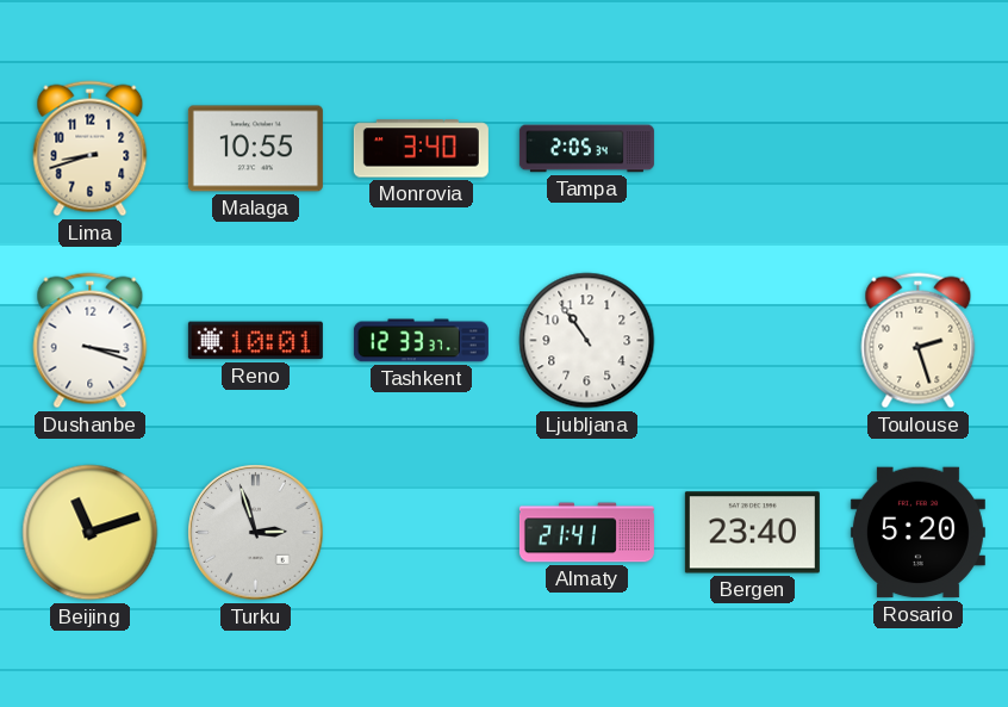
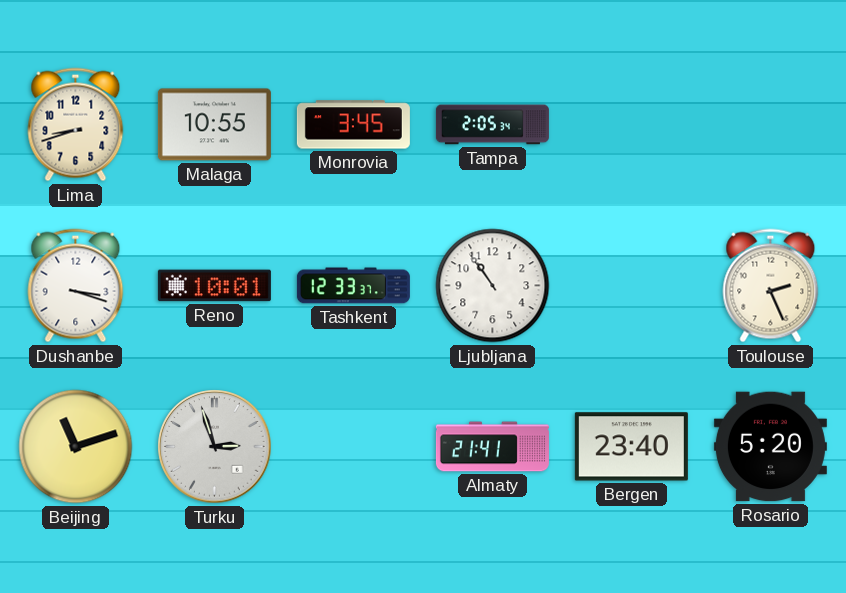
Monrovia: 3:40 -> 3:45 (353, 125)
Toulouse: 2:27 -> 2:26 (771, 286)
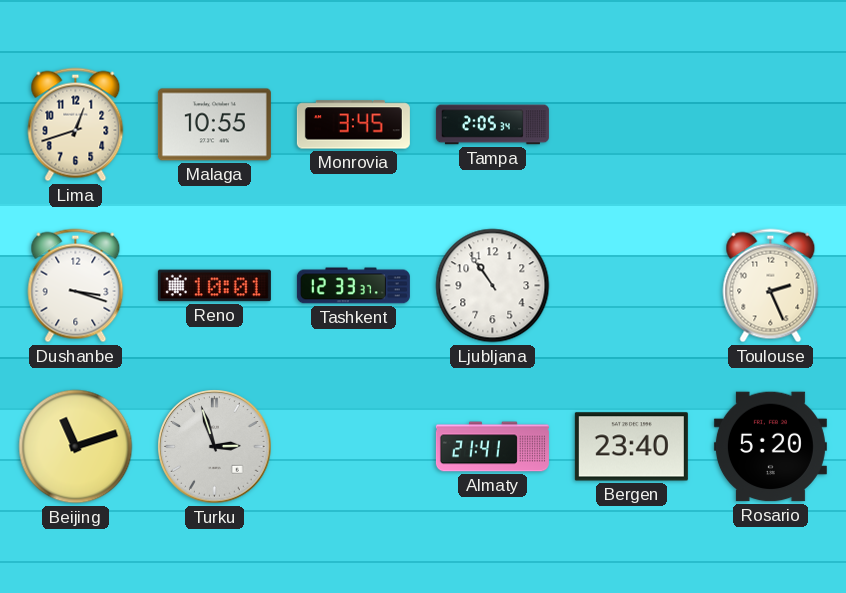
Lima: 8:42 -> 12:42 (76, 125)
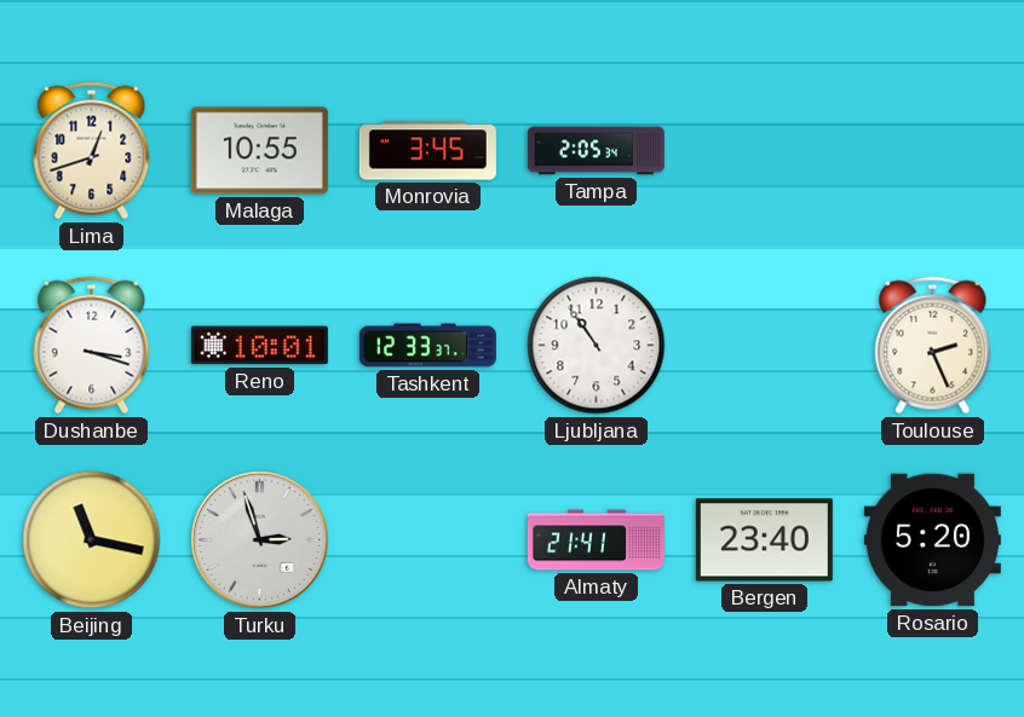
Beijing: 11:12 -> 11:17 (92, 540)
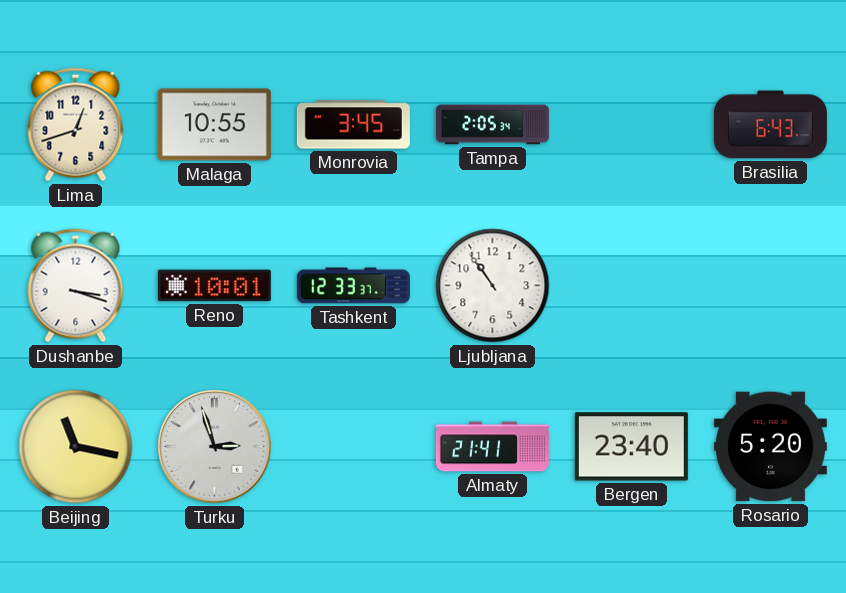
Brasilia: none -> 6:43 (770, 125)
Toulouse: 2:26 -> none (933, 346)
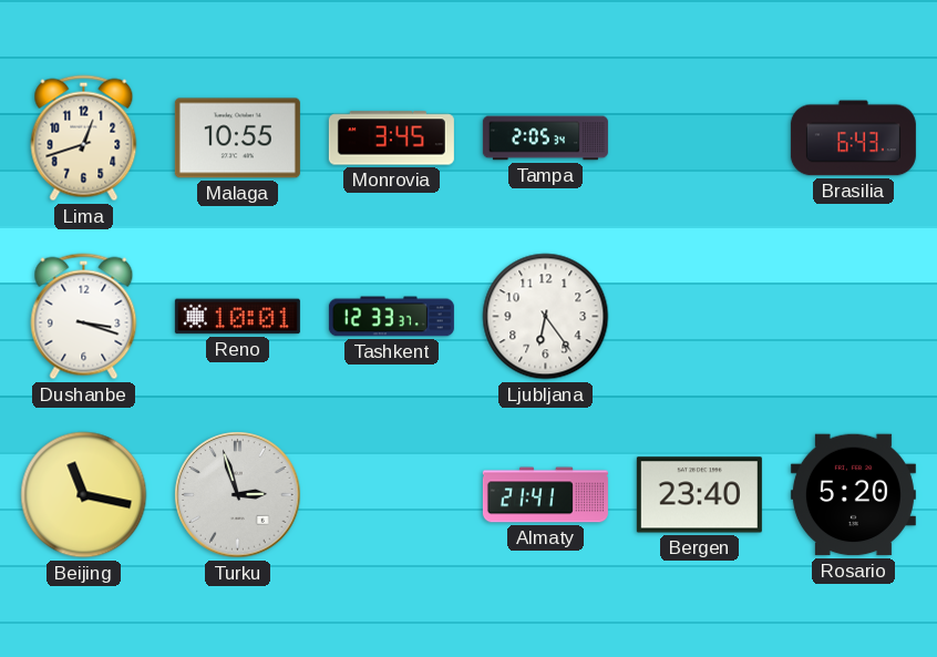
Ljubljana: 10:54 -> 6:24 (546, 317)
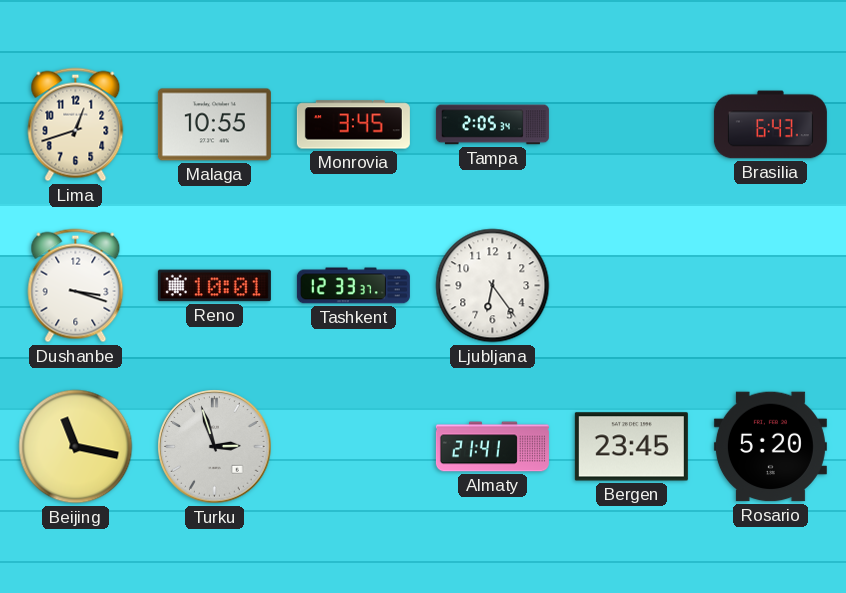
Bergen: 23:40 -> 23:45 (631, 447)
